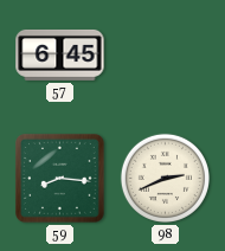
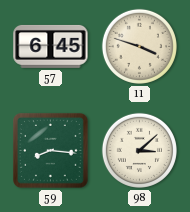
11: none -> 3:48 (139, 46)
98: 2:41 -> 3:08 (139, 150)
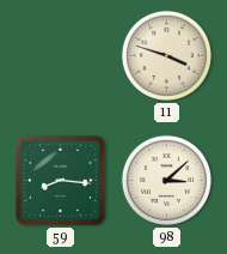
57: 6:45 -> none (51, 46)
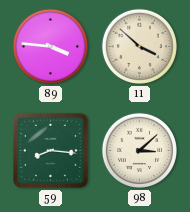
89: none -> 3:46 (50, 46)
11: 3:48 -> 3:52 (139, 46)
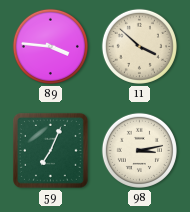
59: 8:16 -> 7:04 (50, 150)
98: 3:08 -> 3:13 (139, 150)
